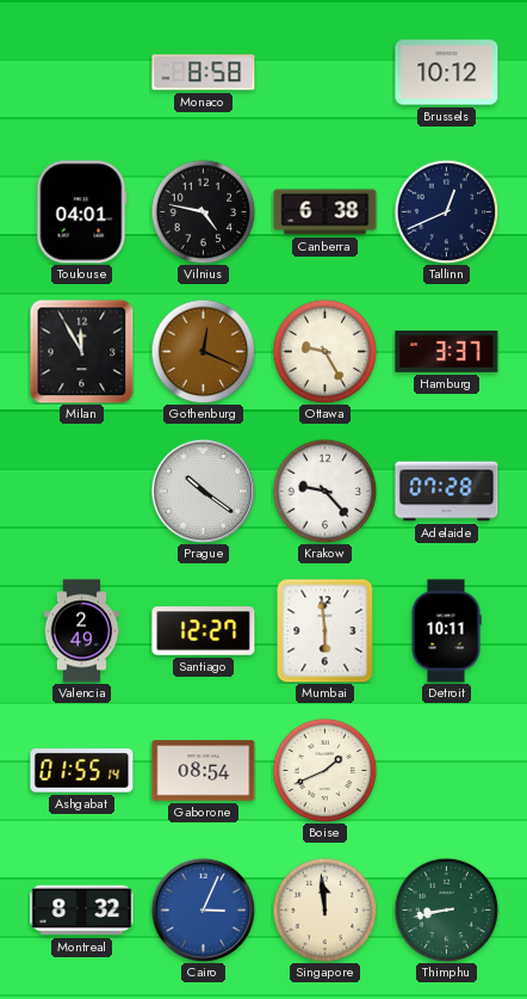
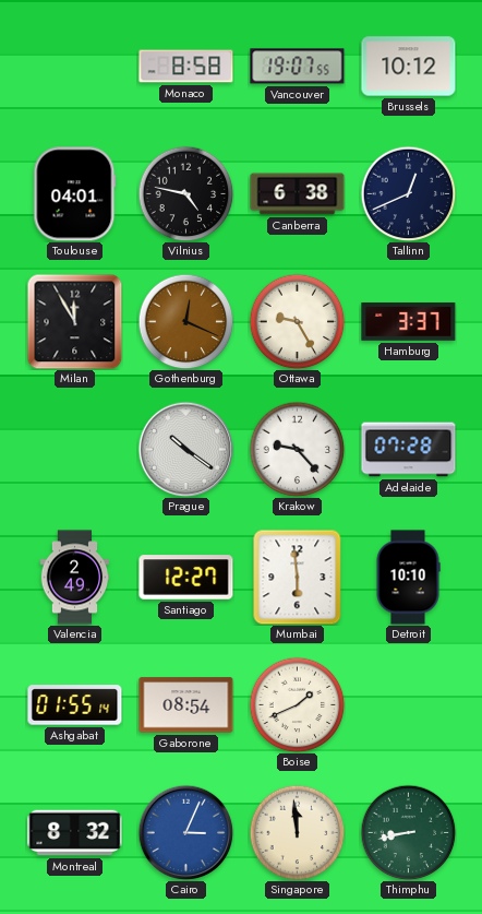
Vancouver: none -> 19:07 (298, 67)
Detroit: 10:11 -> 10:10 (408, 578)
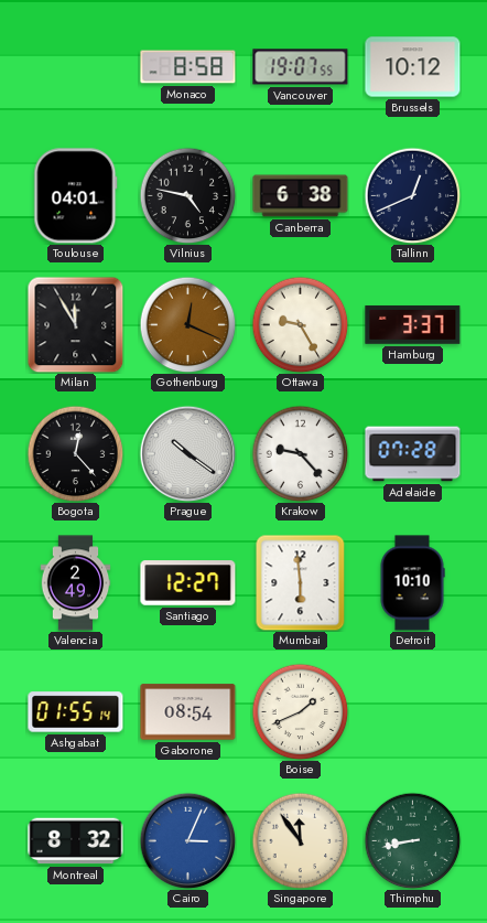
Bogota: none -> 12:23 (75, 453)
Singapore: 11:59 -> 11:54 (300, 840)
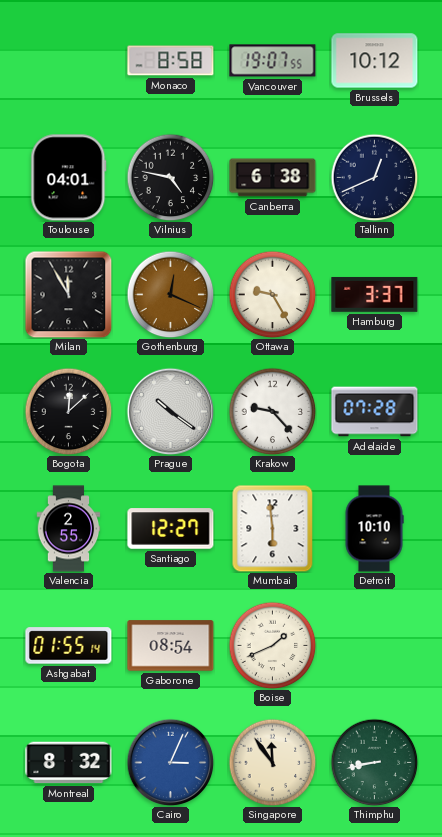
Bogota: 12:23 -> 12:08 (68, 411)
Valencia: 2:49 -> 2:55 (69, 529)
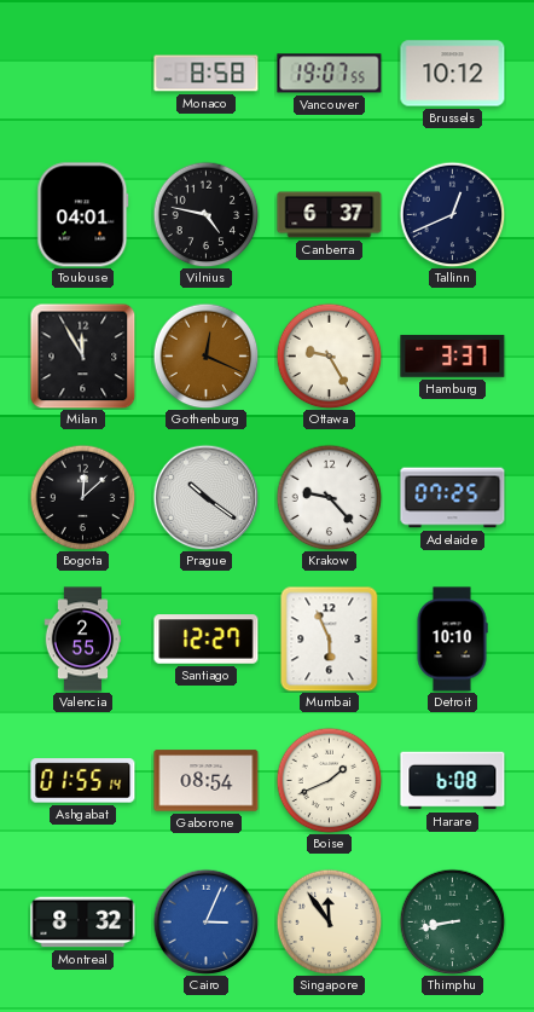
Canberra: 6:38 -> 6:37 (330, 215)
Adelaide: 07:28 -> 07:25 (453, 498)
Mumbai: 5:59 -> 5:56 (330, 638)
Harare: none -> 6:08 (453, 781)
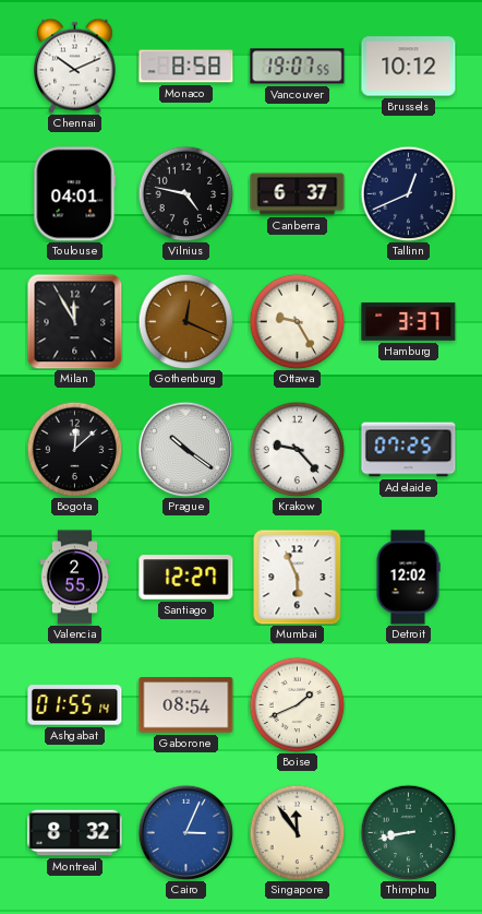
Chennai: none -> 10:11 (75, 66)
Detroit: 10:10 -> 12:02 (408, 578)
Harare: 6:08 -> none (453, 781)
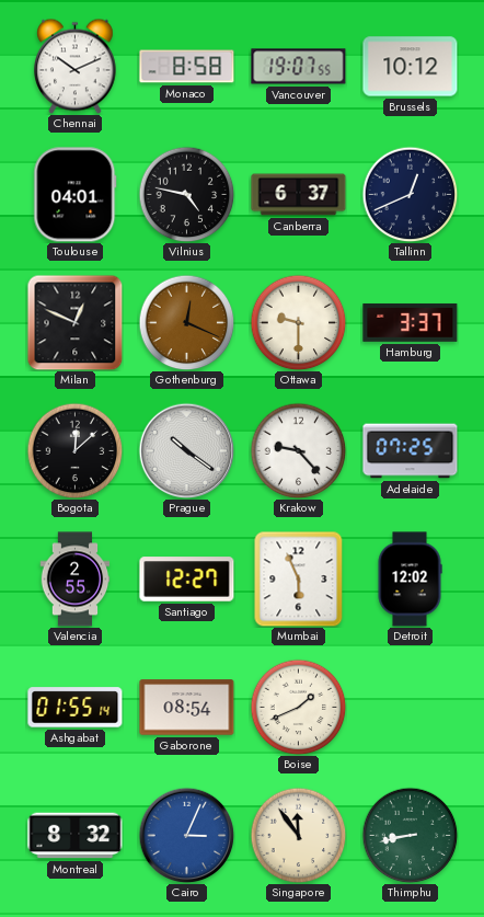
Milan: 11:55 -> 12:49 (74, 322)
Ottawa: 9:25 -> 9:30 (298, 322)
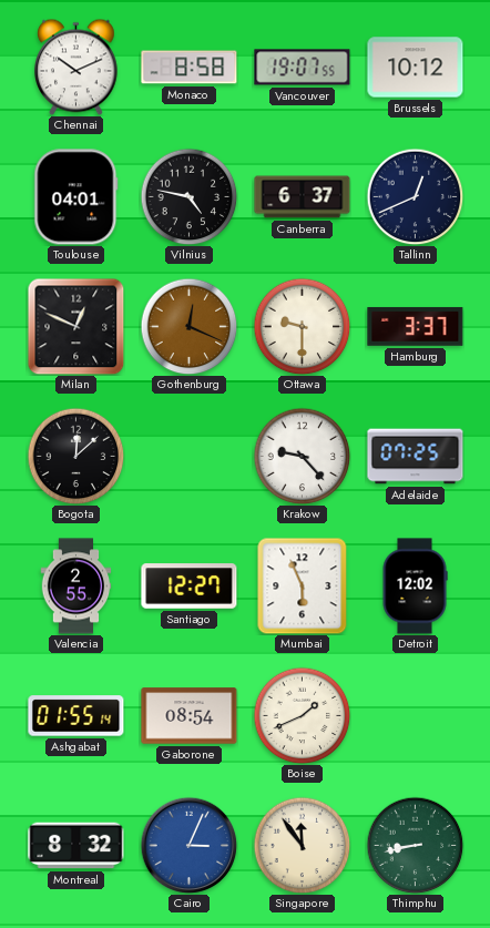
Prague: 10:21 -> none (186, 450)
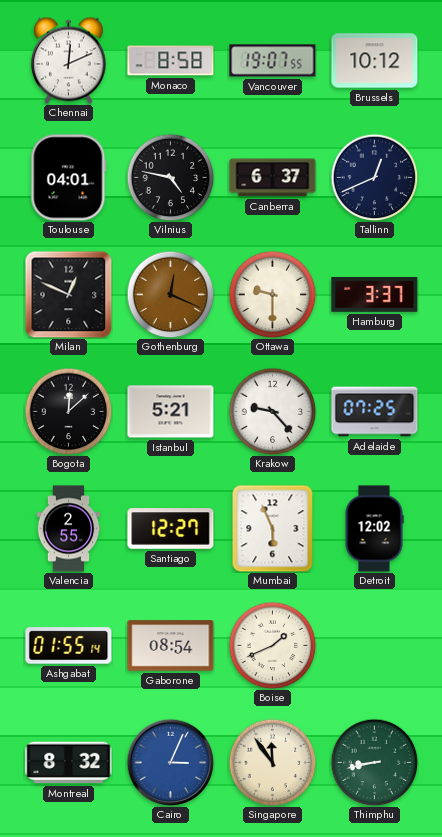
Chennai: 10:11 -> 12:11 (69, 60)
Istanbul: none -> 5:21 (171, 412)
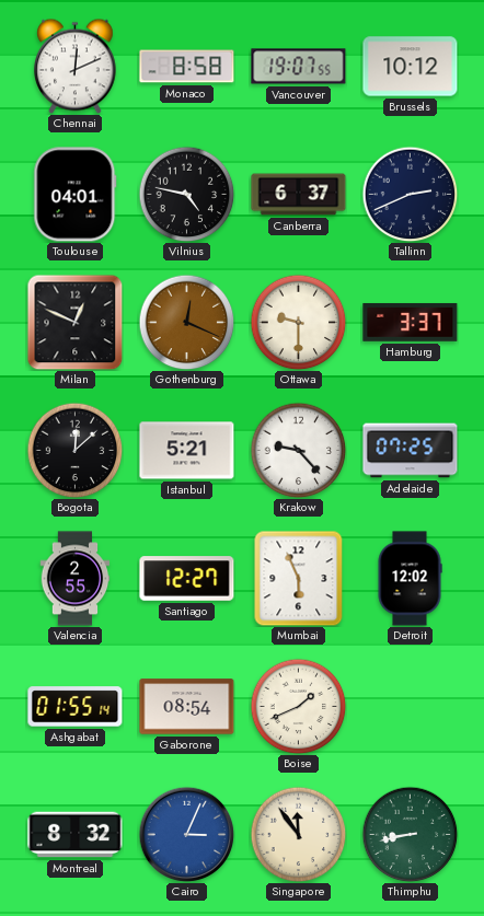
Tallinn: 12:41 -> 2:41 (410, 194)
